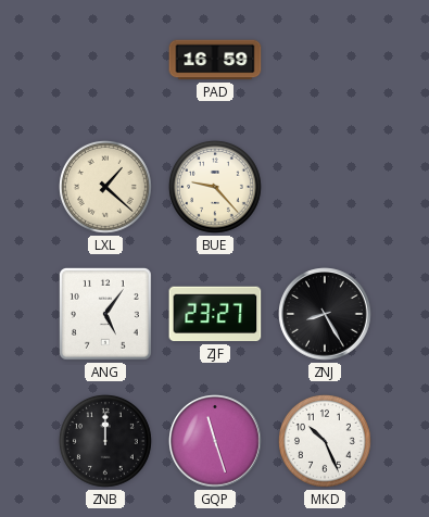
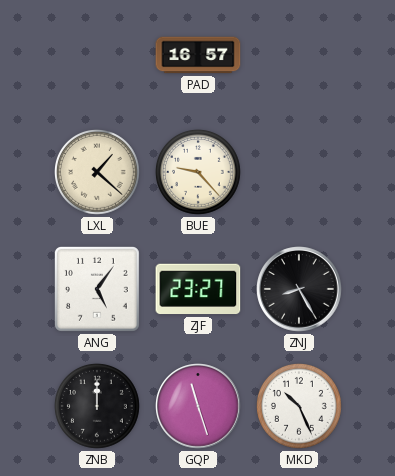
PAD: 16:59 -> 16:57 (198, 55)
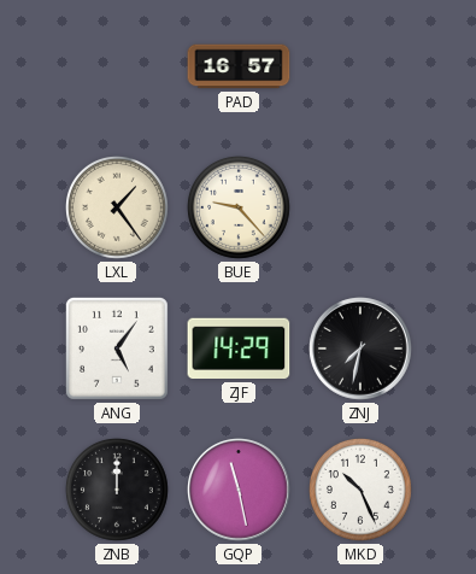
LXL: 1:22 -> 1:24 (118, 209)
ZJF: 23:27 -> 14:29 (239, 348)
ZNJ: 8:25 -> 7:32 (360, 348)
GQP: 11:27 -> 11:28 (239, 490)
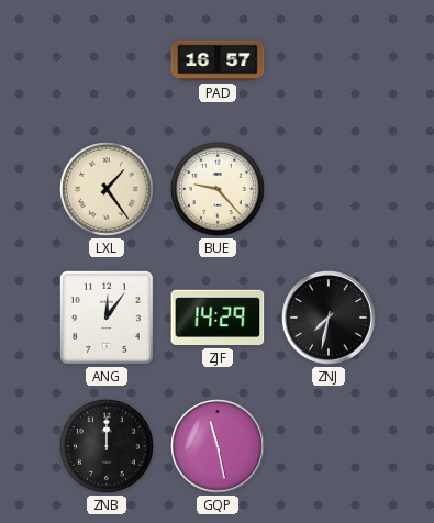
ANG: 5:06 -> 12:06 (107, 318)
MKD: 10:26 -> none (362, 491)
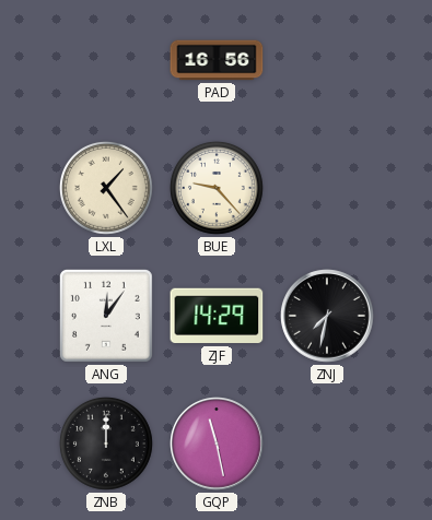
PAD: 16:57 -> 16:56 (217, 60)
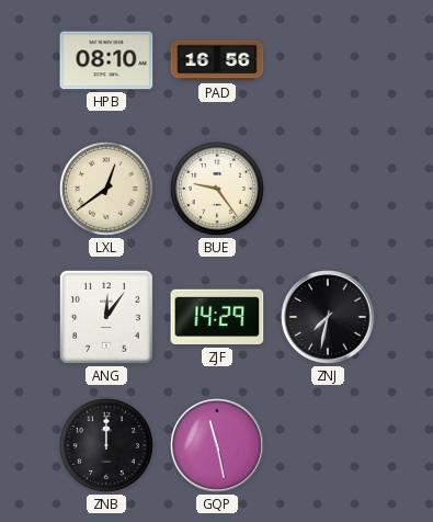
HPB: none -> 08:10 (106, 60)
LXL: 1:24 -> 12:39 (107, 190)
BUE: 9:23 -> 9:24 (218, 190)
